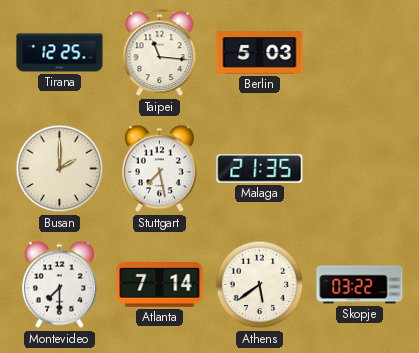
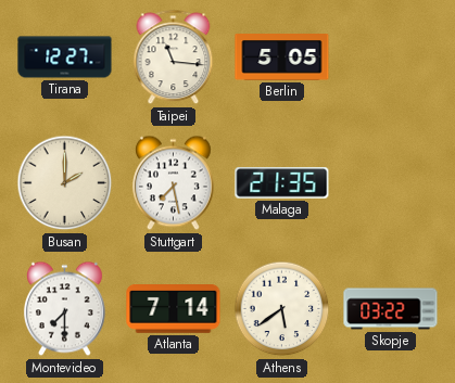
Tirana: 12:25 -> 12:27 (65, 58)
Berlin: 5:03 -> 5:05 (282, 58)
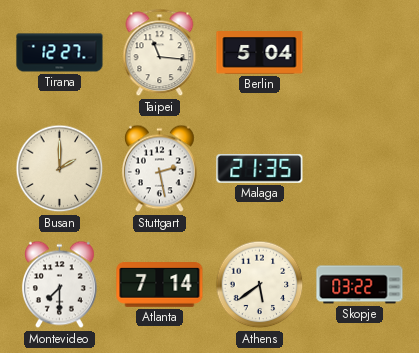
Berlin: 5:05 -> 5:04 (260, 53)
Stuttgart: 7:28 -> 2:28 (159, 169)
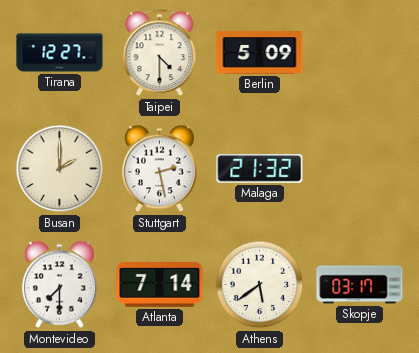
Taipei: 11:16 -> 4:30 (160, 53)
Berlin: 5:04 -> 5:09 (260, 53)
Malaga: 21:35 -> 21:32 (260, 169)
Skopje: 03:22 -> 03:17 (360, 285)
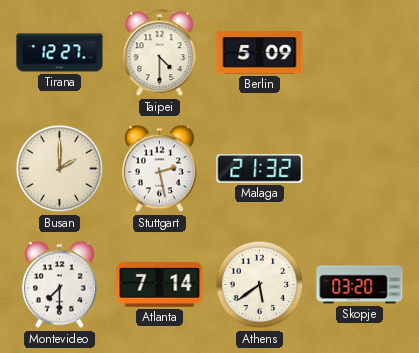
Skopje: 03:17 -> 03:20 (360, 285)
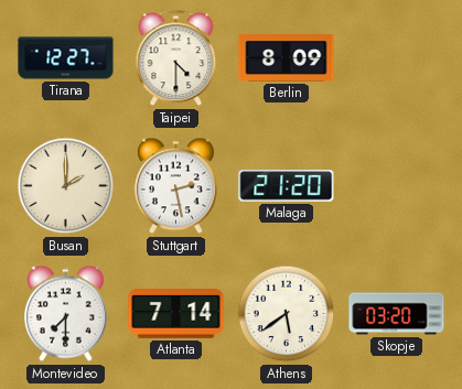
Berlin: 5:09 -> 8:09 (287, 58)
Malaga: 21:32 -> 21:20 (287, 186)
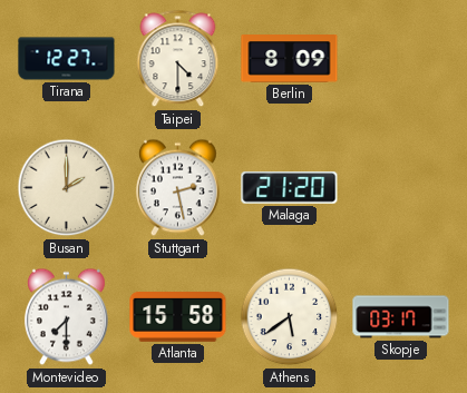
Atlanta: 7:14 -> 15:58 (178, 317)
Skopje: 03:20 -> 03:17 (401, 317)
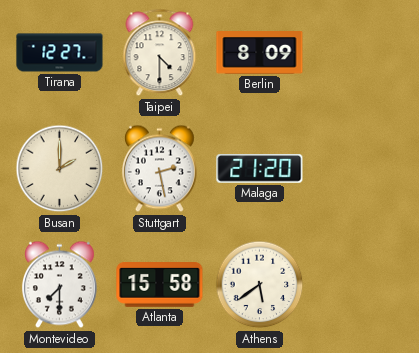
Skopje: 03:17 -> none (401, 317)
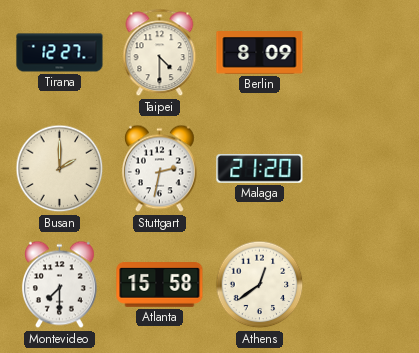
Stuttgart: 2:28 -> 2:32 (159, 169)
Athens: 5:39 -> 12:39 (260, 285)
